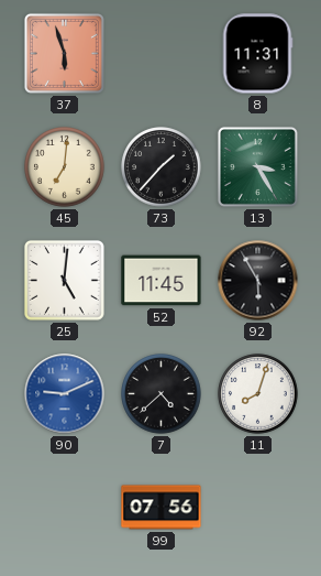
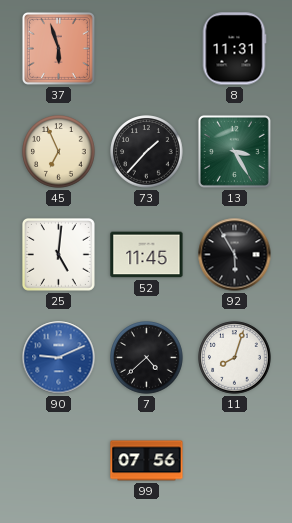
45: 7:01 -> 6:56 (59, 152)
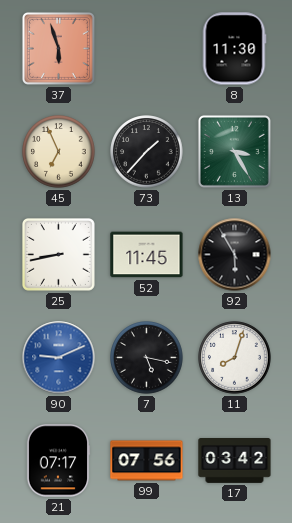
8: 11:31 -> 11:30 (234, 49)
25: 5:01 -> 8:43 (58, 254)
7: 4:38 -> 5:17 (147, 358)
21: none -> 07:17 (58, 461)
17: none -> 03:42 (235, 461)
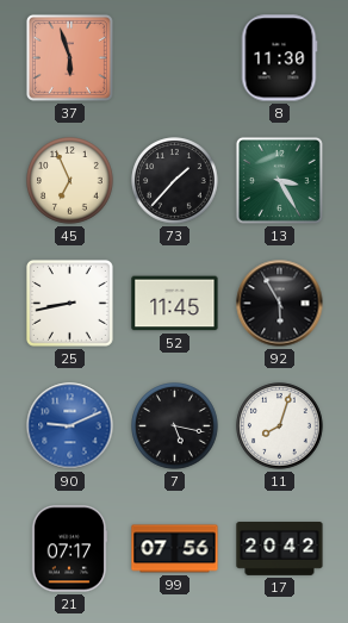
17: 03:42 -> 20:42 (280, 549)
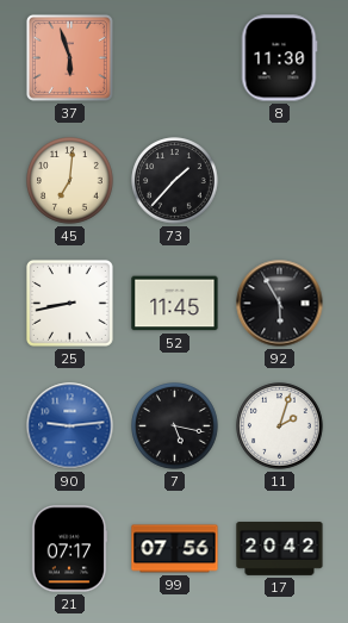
45: 6:56 -> 7:01 (70, 181)
13: 3:25 -> none (279, 180)
90: 9:11 -> 9:14 (70, 426)
11: 8:03 -> 2:03 (280, 426)
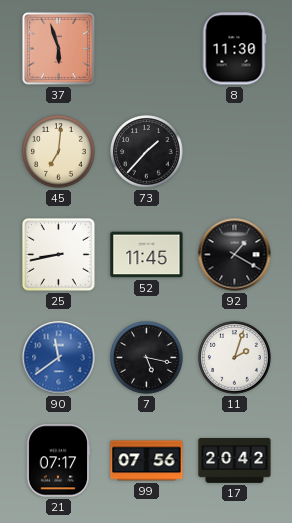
92: 5:55 -> 1:20 (235, 255)
90: 9:14 -> 11:39 (59, 358)
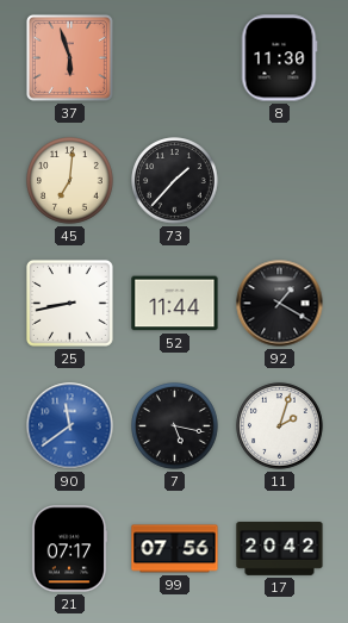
52: 11:45 -> 11:44 (175, 304)
